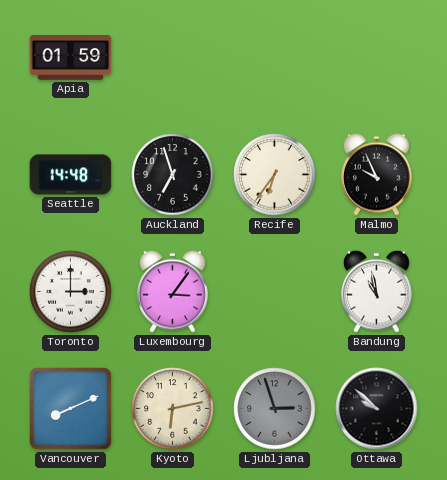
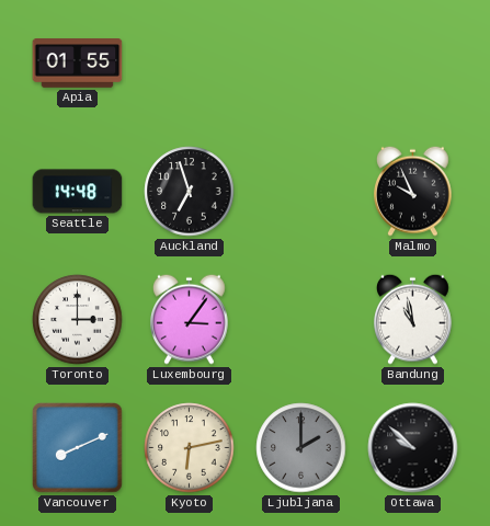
Apia: 01:59 -> 01:55 (78, 64)
Recife: 6:36 -> none (275, 175)
Ljubljana: 2:57 -> 2:00 (301, 448)
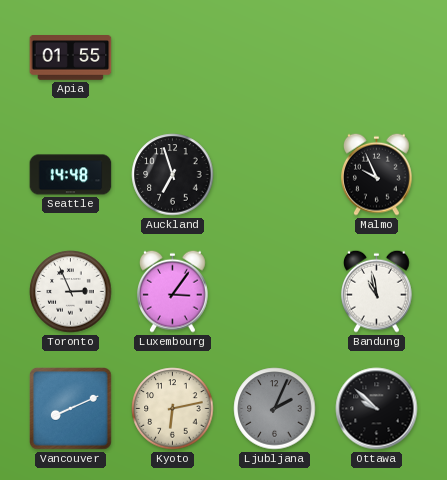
Toronto: 3:00 -> 2:56 (71, 292)
Ljubljana: 2:00 -> 2:04 (275, 409)
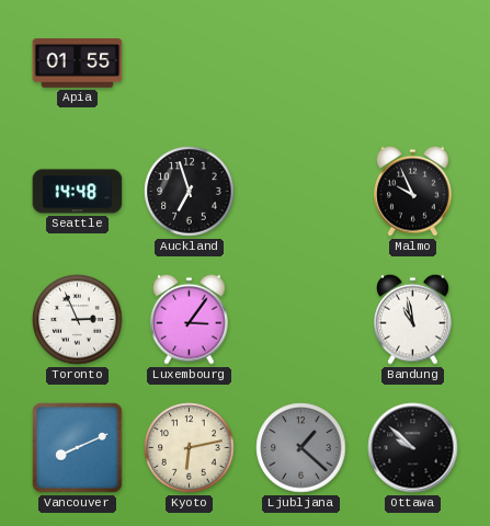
Ljubljana: 2:04 -> 1:22 (301, 448)
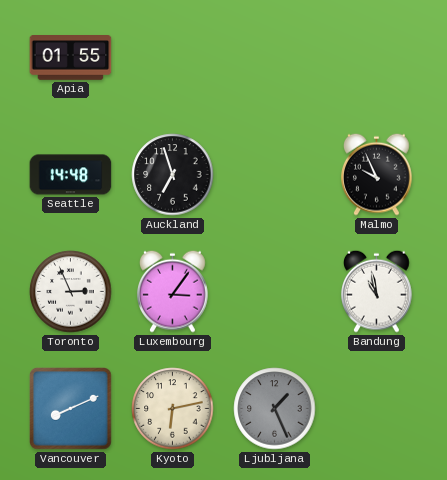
Ljubljana: 1:22 -> 1:26 (275, 409)
Ottawa: 9:52 -> none (413, 448)
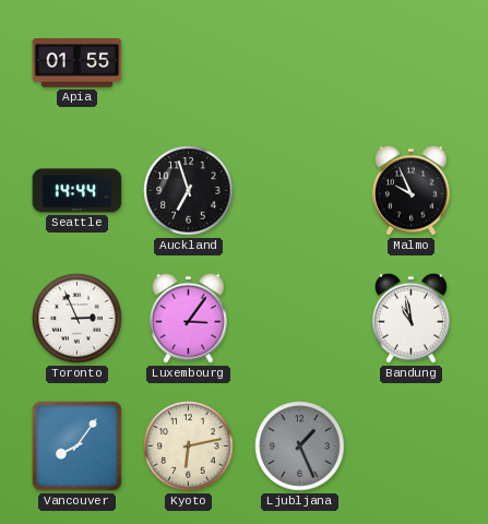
Seattle: 14:48 -> 14:44 (78, 191)
Vancouver: 8:11 -> 8:06 (78, 446)
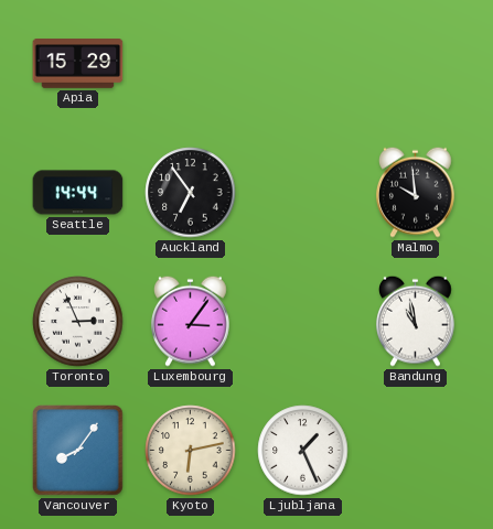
Apia: 01:55 -> 15:29 (78, 64)
Auckland: 6:57 -> 6:54 (191, 193)
Malmo: 9:56 -> 9:59 (416, 192)
Ljubljana dial: grey -> white (303, 451)
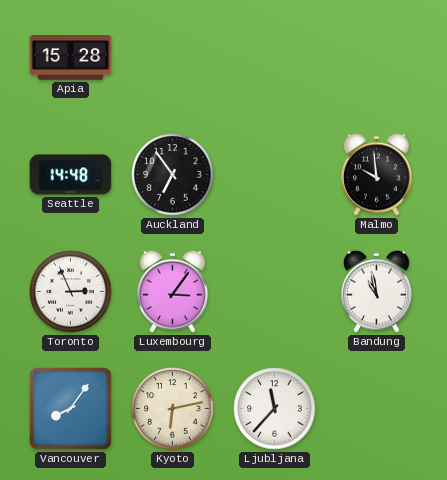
Apia: 15:29 -> 15:28 (71, 58)
Seattle: 14:44 -> 14:48 (71, 175)
Ljubljana: 1:26 -> 11:37 (275, 409)
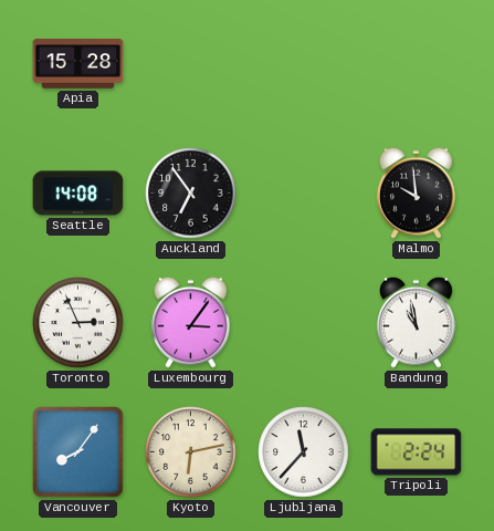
Seattle: 14:48 -> 14:08 (78, 194)
Tripoli: none -> 2:24 (417, 452)
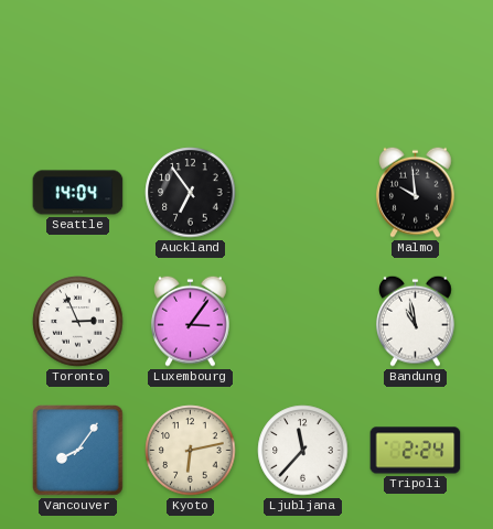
Apia: 15:28 -> none (78, 64)
Seattle: 14:08 -> 14:04 (78, 193)
